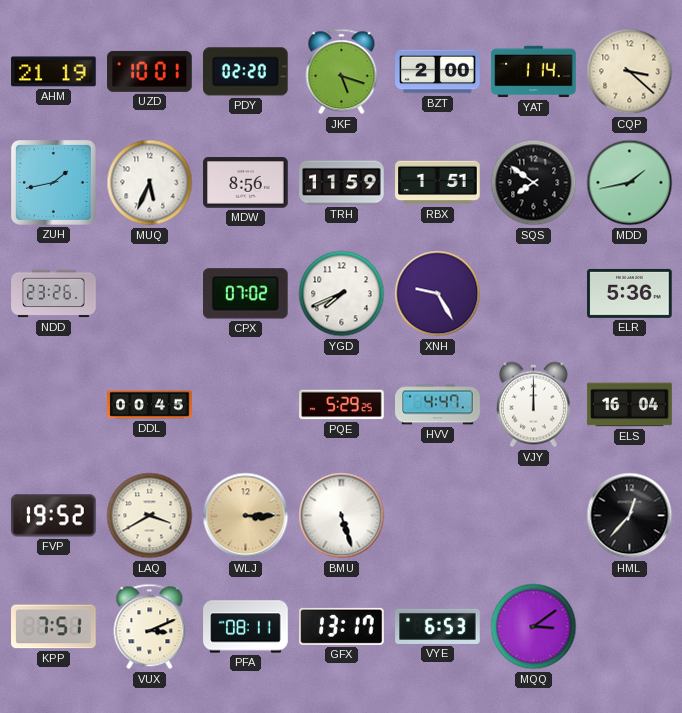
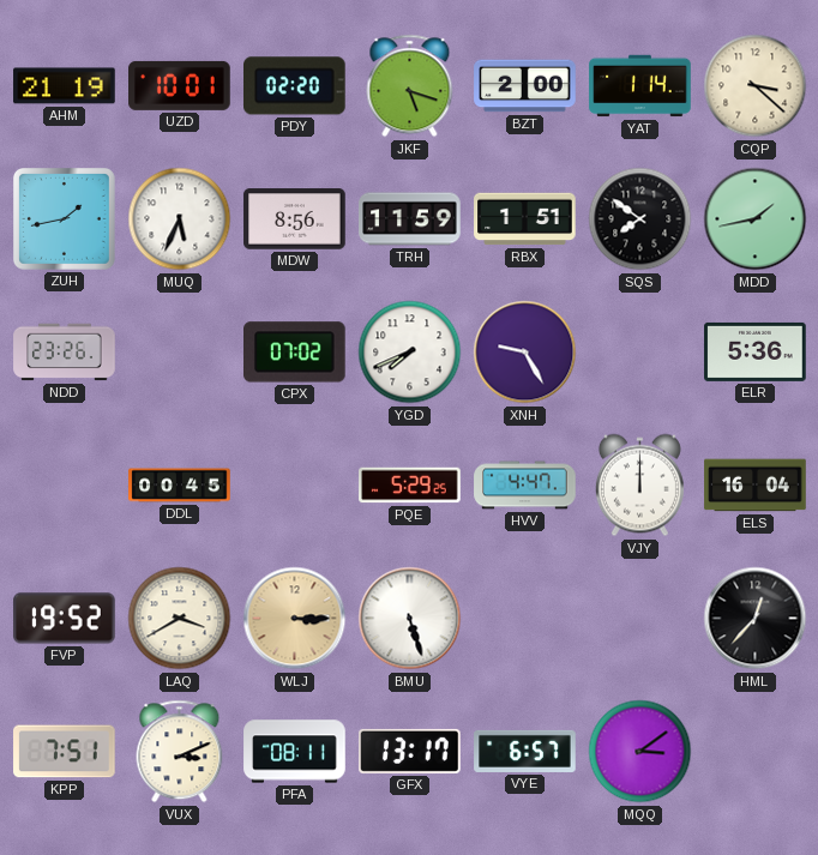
VYE: 6:53 -> 6:57 (525, 751)
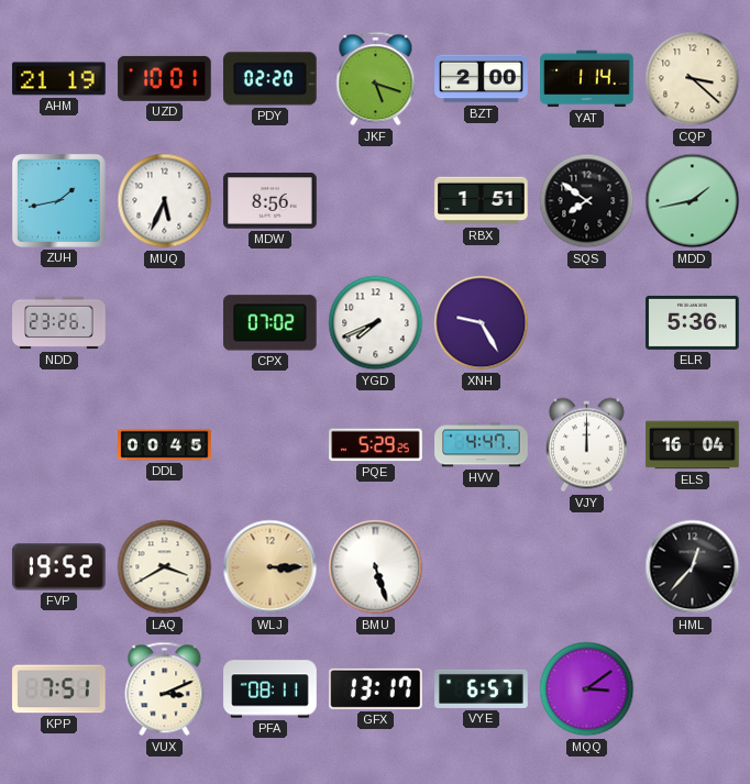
TRH: 11:59 -> none (410, 219)
